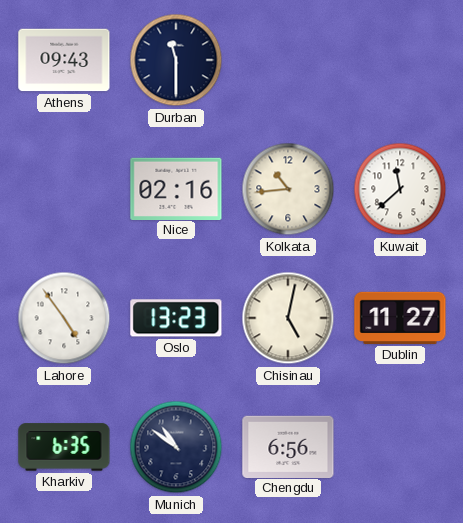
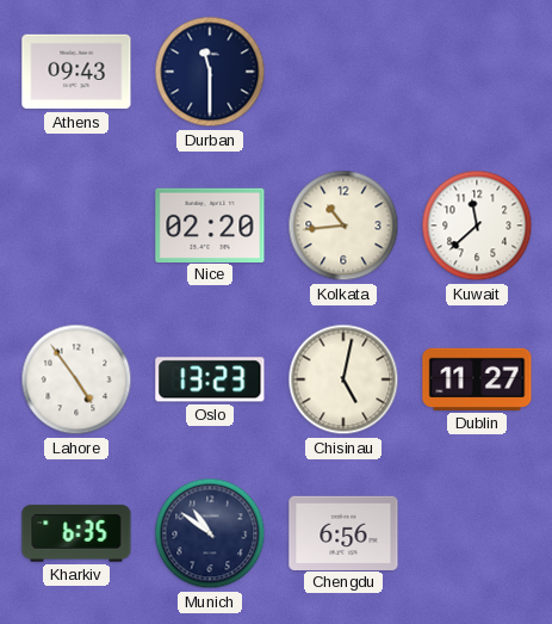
Nice: 02:16 -> 02:20 (210, 224)
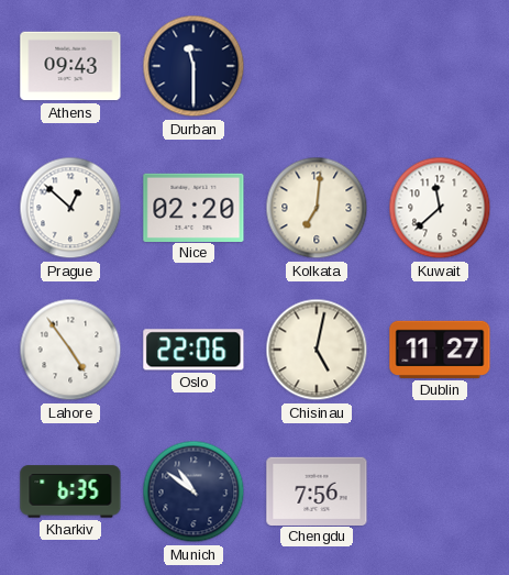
Prague: none -> 12:52 (70, 208)
Kolkata: 10:44 -> 7:01 (317, 208)
Oslo: 13:23 -> 22:06 (193, 350)
Chengdu: 6:56 -> 7:56 (317, 490)
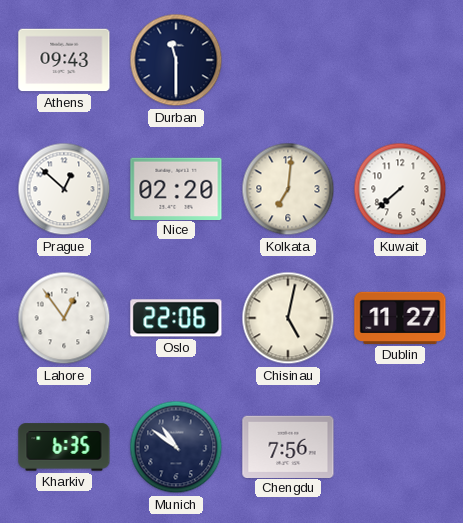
Kuwait: 11:38 -> 7:38 (400, 189)
Lahore: 4:54 -> 12:54 (64, 318)
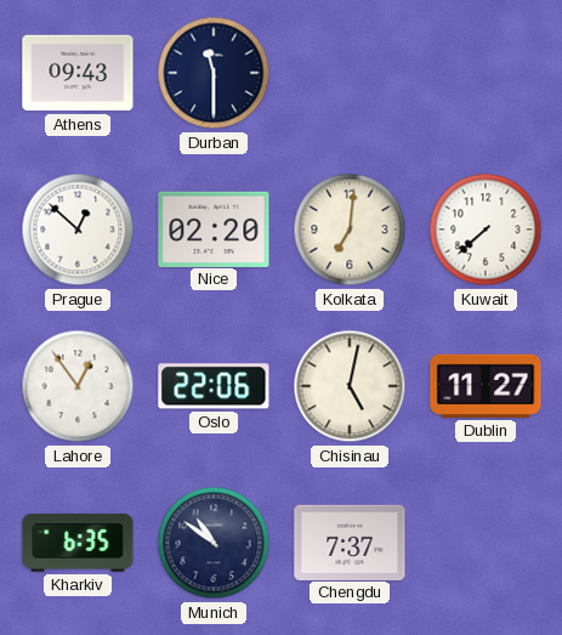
Chengdu: 7:56 -> 7:37 (350, 542)
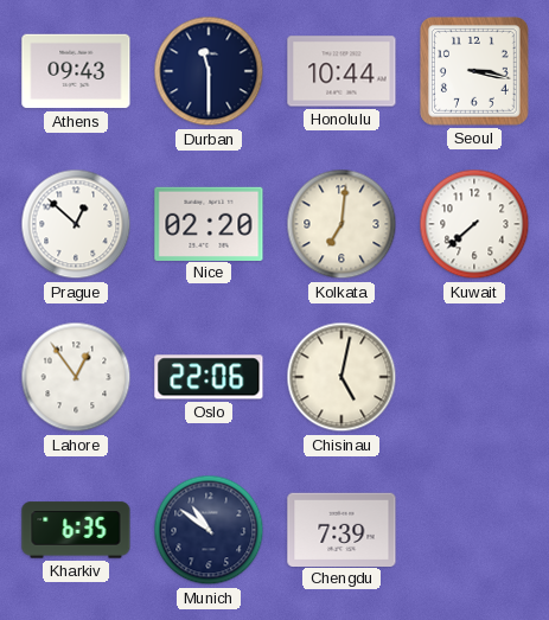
Honolulu: none -> 10:44 (341, 71)
Seoul: none -> 3:17 (474, 71)
Dublin: 11:27 -> none (486, 386)
Chengdu: 7:37 -> 7:39 (341, 529)
